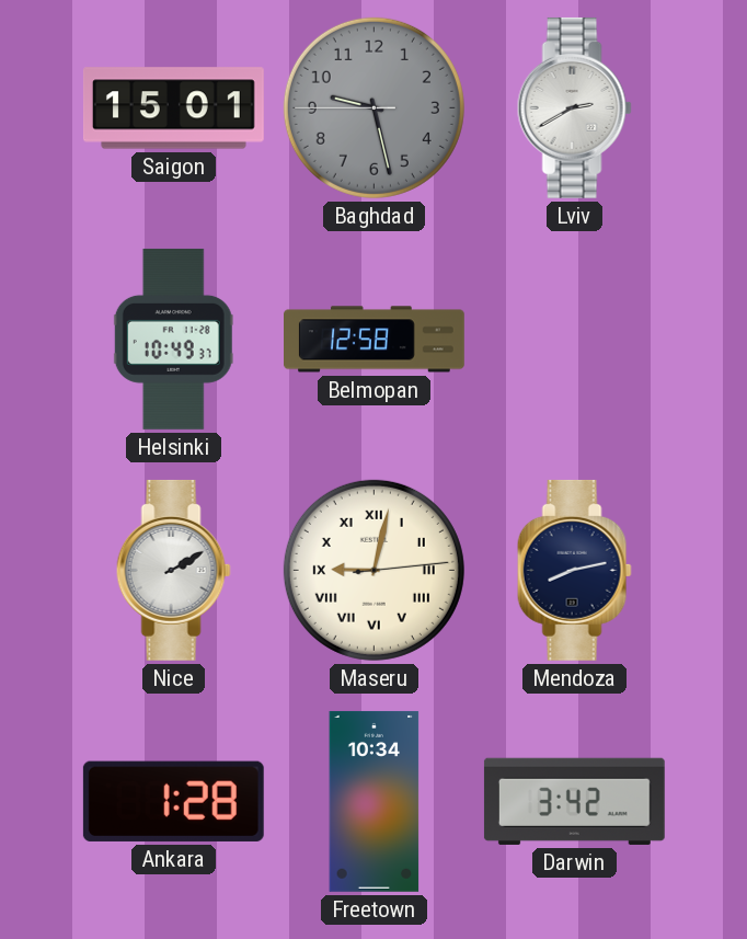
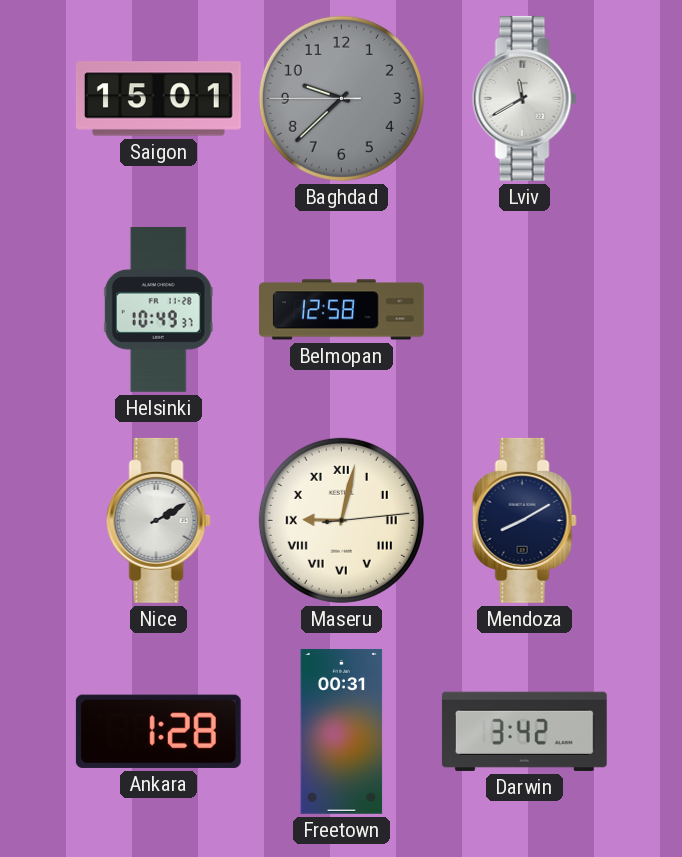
Baghdad: 9:27 -> 9:37 (341, 98)
Lviv: 2:40 -> 11:40 (524, 98)
Mendoza: 8:13 -> 8:10 (524, 520)
Freetown: 10:34 -> 00:31 (342, 731)
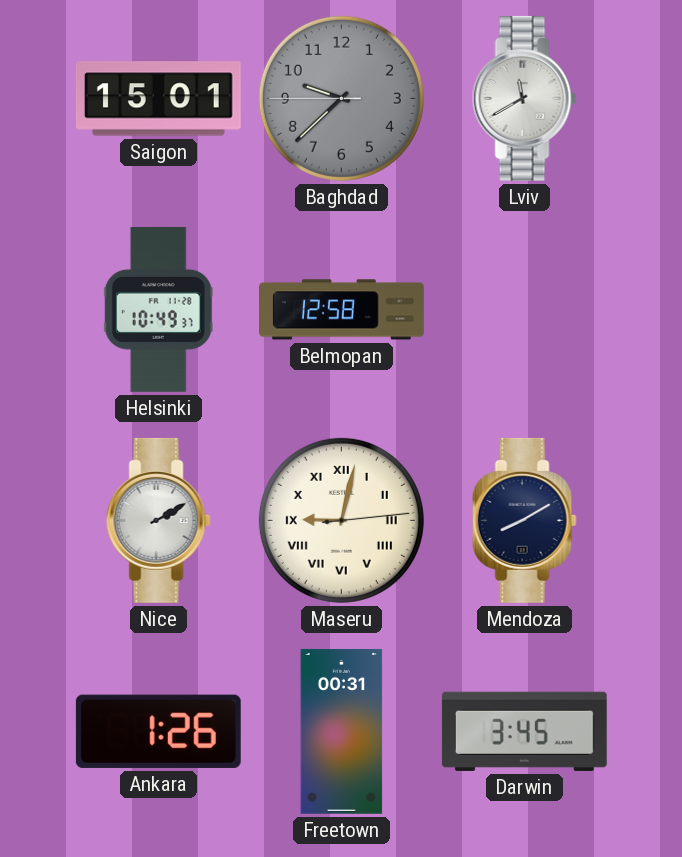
Ankara: 1:28 -> 1:26 (158, 731)
Darwin: 3:42 -> 3:45 (524, 731)
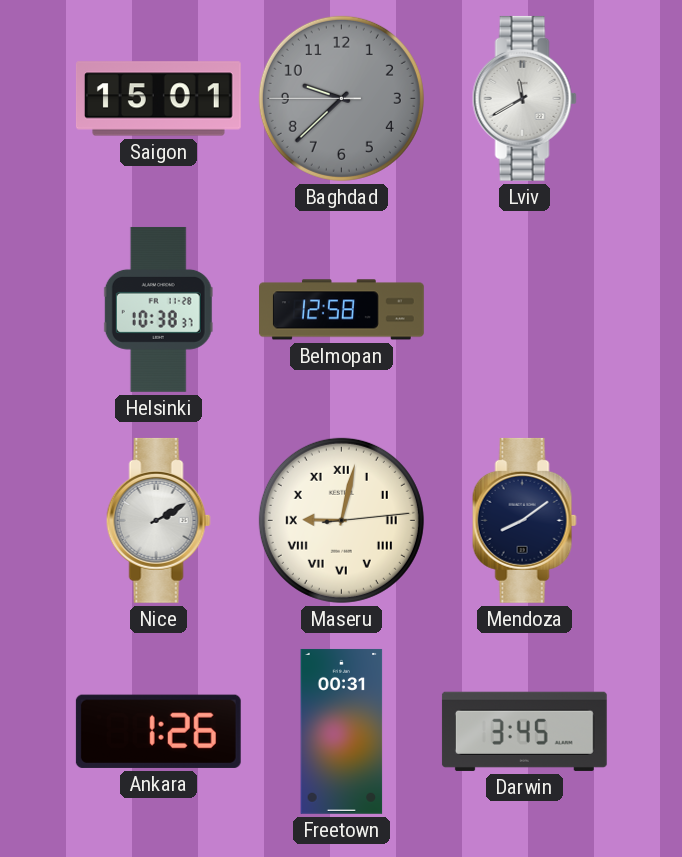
Helsinki: 10:49 -> 10:38 (158, 309)
Mendoza: 8:10 -> 8:09 (524, 520)
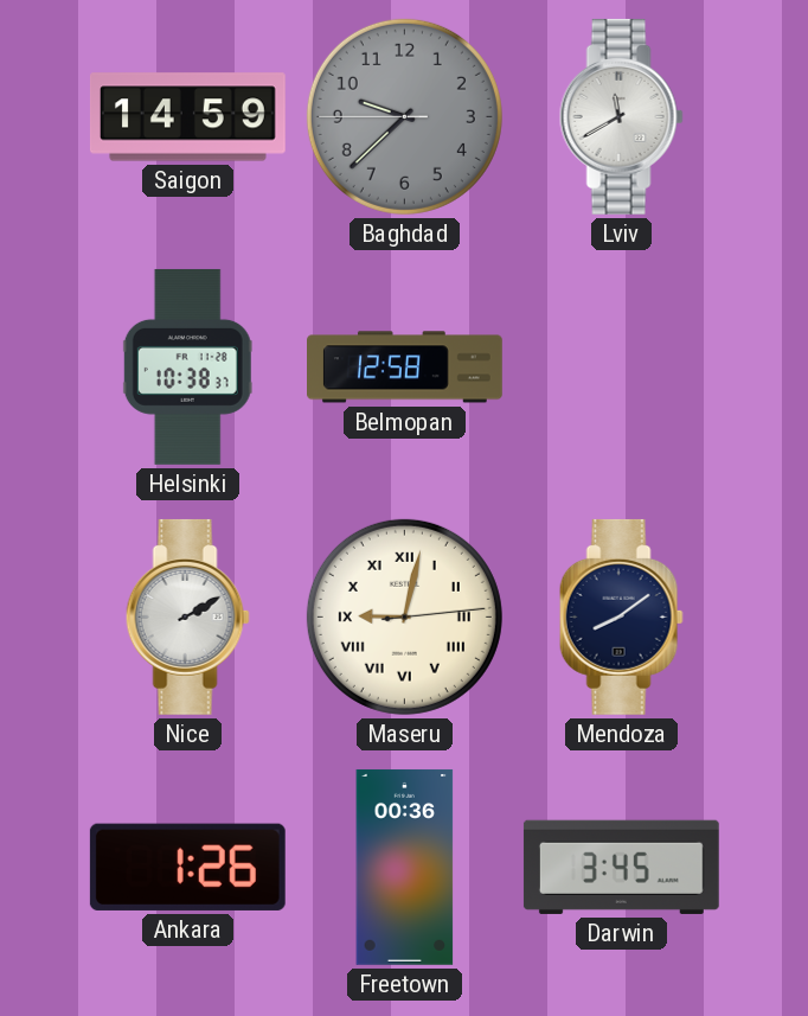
Saigon: 15:01 -> 14:59 (187, 117)
Freetown: 00:31 -> 00:36 (405, 867)
